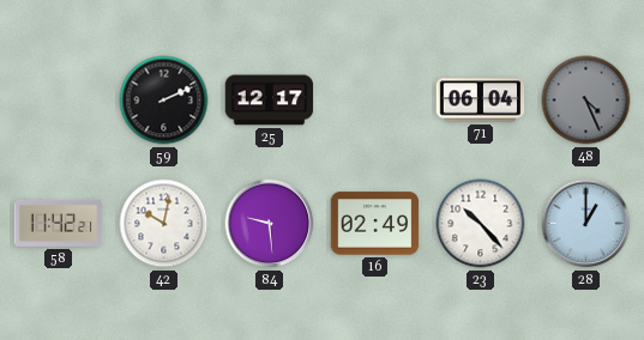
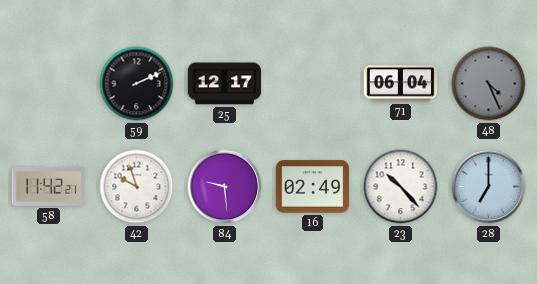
42: 10:02 -> 9:57 (137, 187)
28: 1:00 -> 7:00 (489, 187)
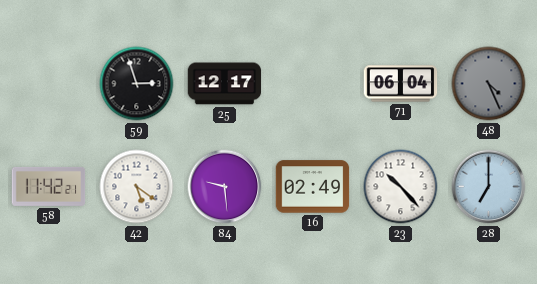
59: 2:11 -> 2:57 (137, 84)
42: 9:57 -> 5:21 (137, 187)
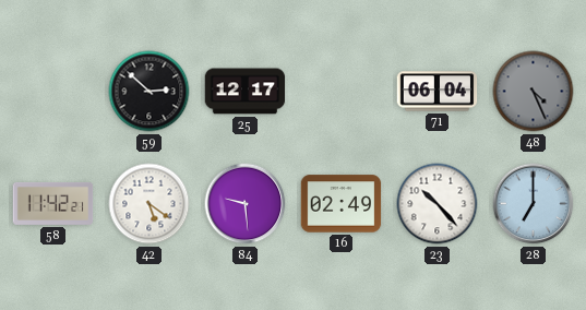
59: 2:57 -> 2:52 (150, 92)
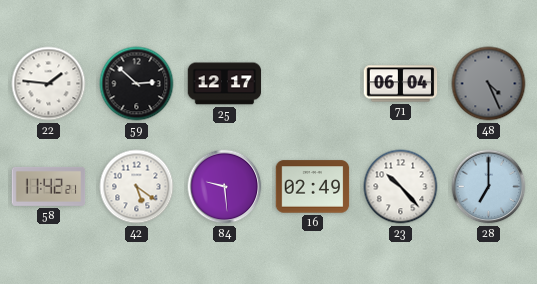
22: none -> 1:46 (49, 84)
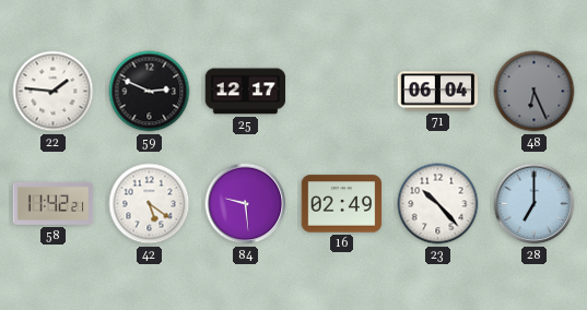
59: 2:52 -> 2:49 (150, 92)
48: 4:26 -> 6:26 (535, 92)
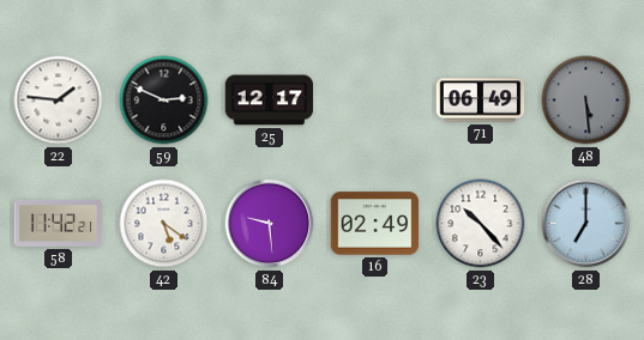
71: 06:04 -> 06:49 (481, 101)
48: 6:26 -> 5:29 (586, 101)
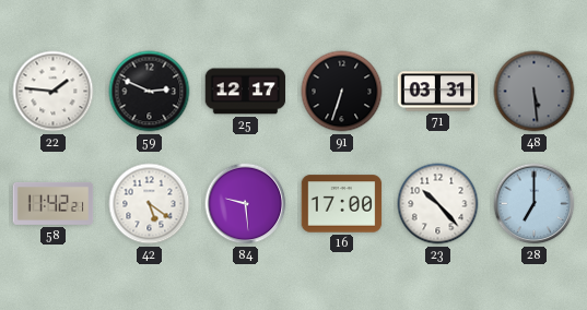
91: none -> 6:33 (342, 92)
71: 06:49 -> 03:31 (438, 92)
16: 02:49 -> 17:00 (342, 204)
